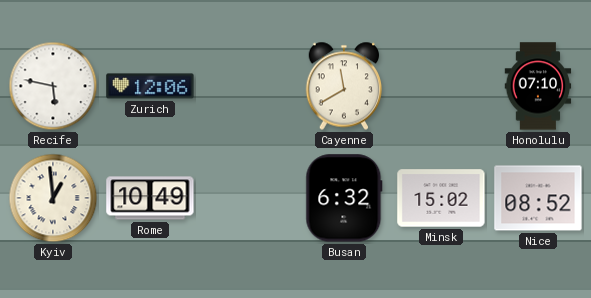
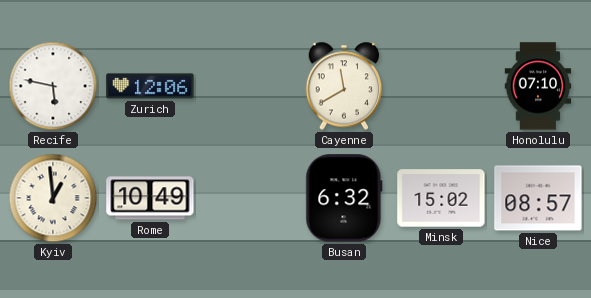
Nice: 08:52 -> 08:57 (538, 198)
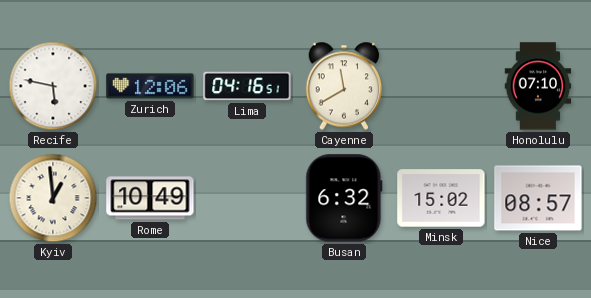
Lima: none -> 04:16 (247, 86)
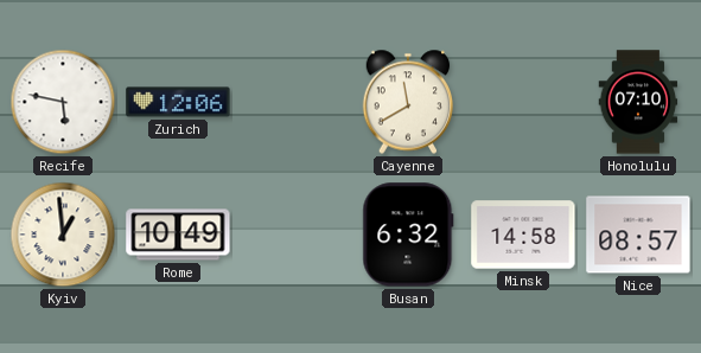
Lima: 04:16 -> none (247, 86)
Minsk: 15:02 -> 14:58 (523, 235)
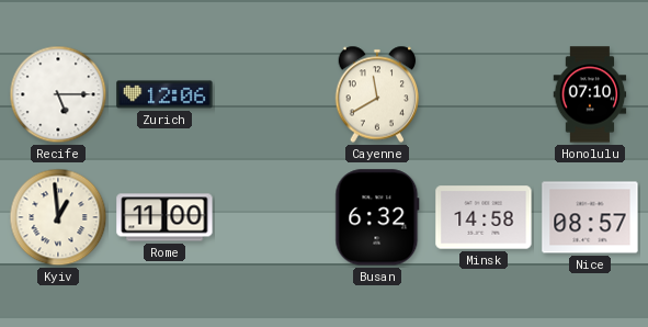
Recife: 5:47 -> 5:15 (58, 94)
Rome: 10:49 -> 11:00 (164, 217)
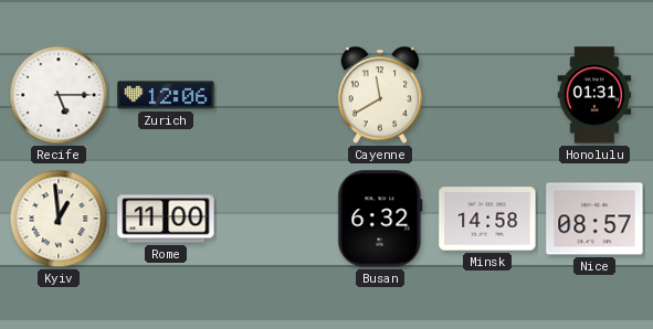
Honolulu: 07:10 -> 01:31 (594, 95)
